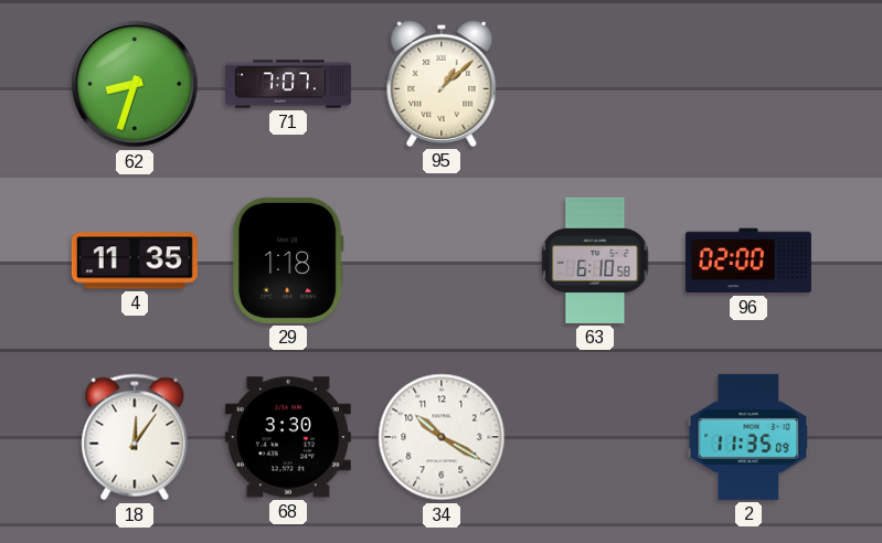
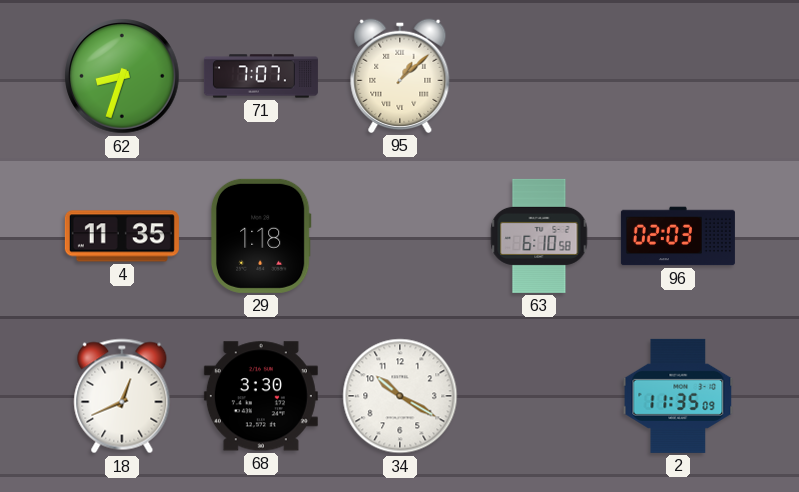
96: 02:00 -> 02:03 (678, 236)
18: 12:06 -> 12:41 (122, 396)
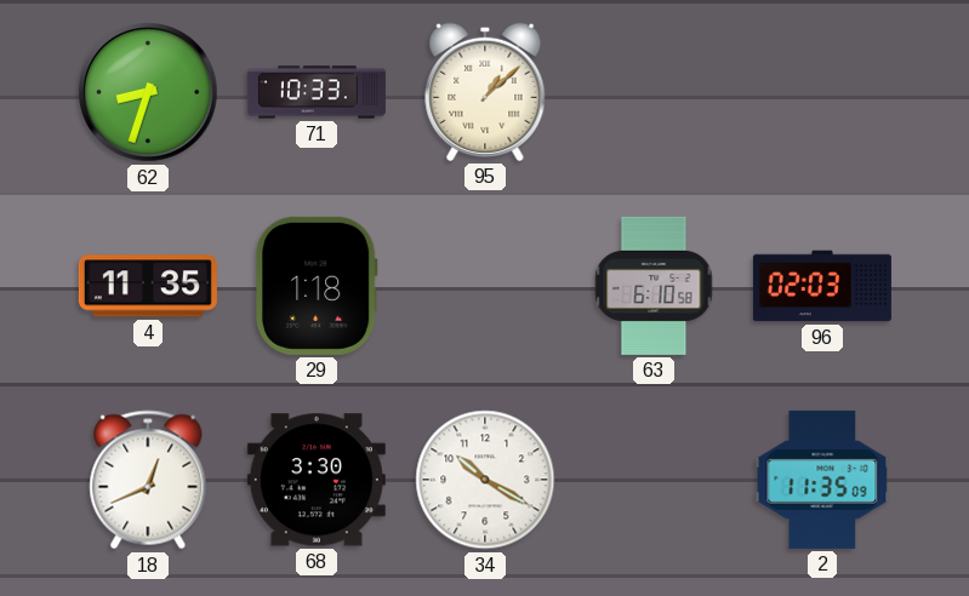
71: 7:07 -> 10:33 (317, 92)
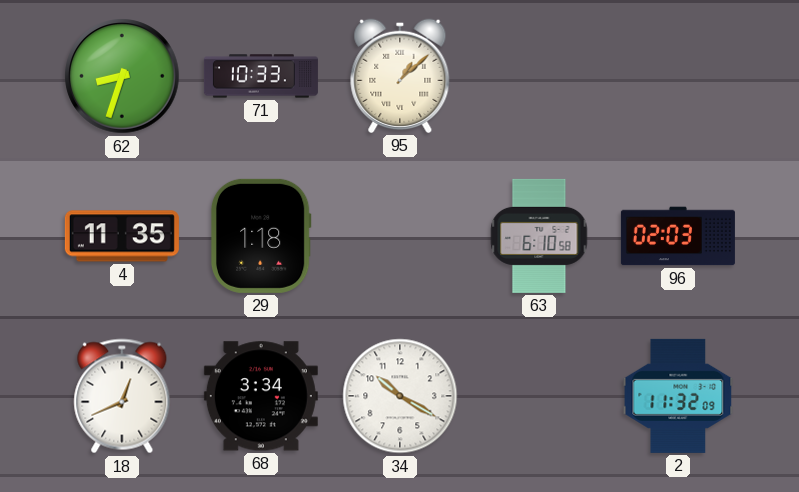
68: 3:30 -> 3:34 (261, 396)
2: 11:35 -> 11:32 (678, 396)
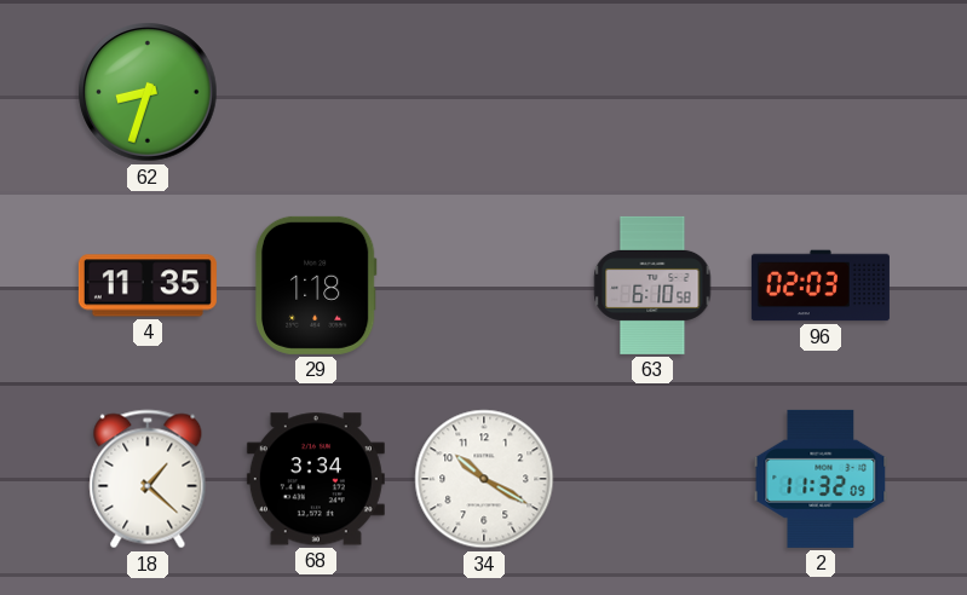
71: 10:33 -> none (261, 76)
95: 1:08 -> none (400, 76)
18: 12:41 -> 1:22 (148, 479)
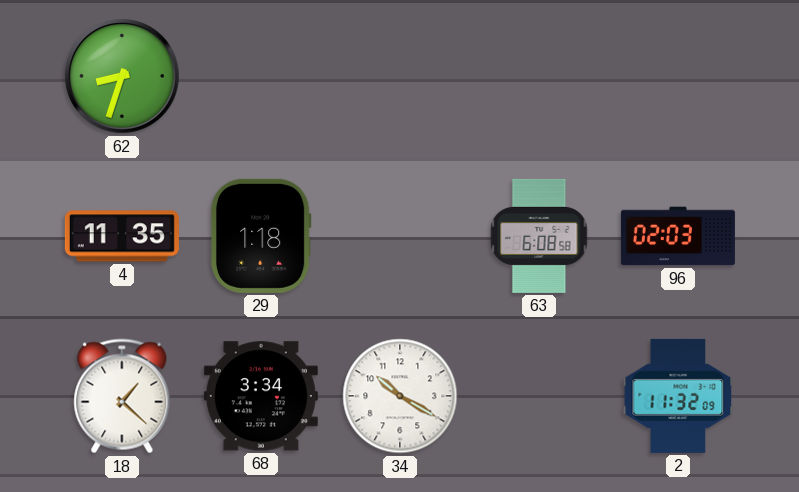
63: 6:10 -> 6:08 (539, 236)
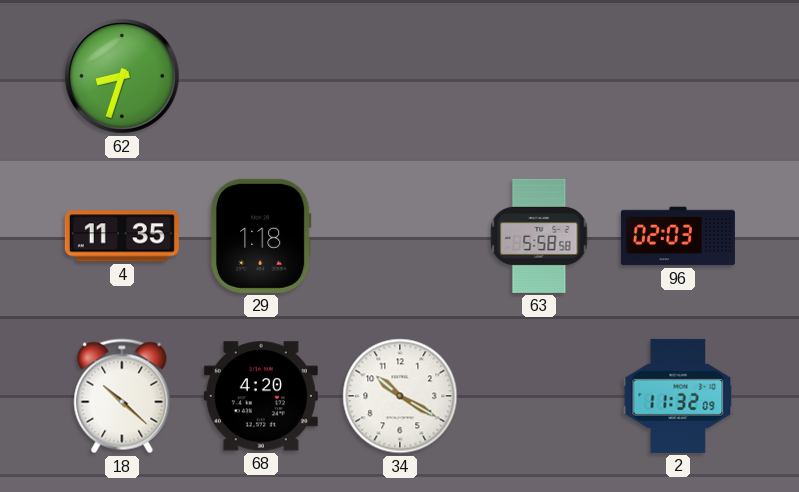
63: 6:08 -> 5:58 (539, 236)
18: 1:22 -> 10:22 (122, 396)
68: 3:34 -> 4:20 (261, 396)
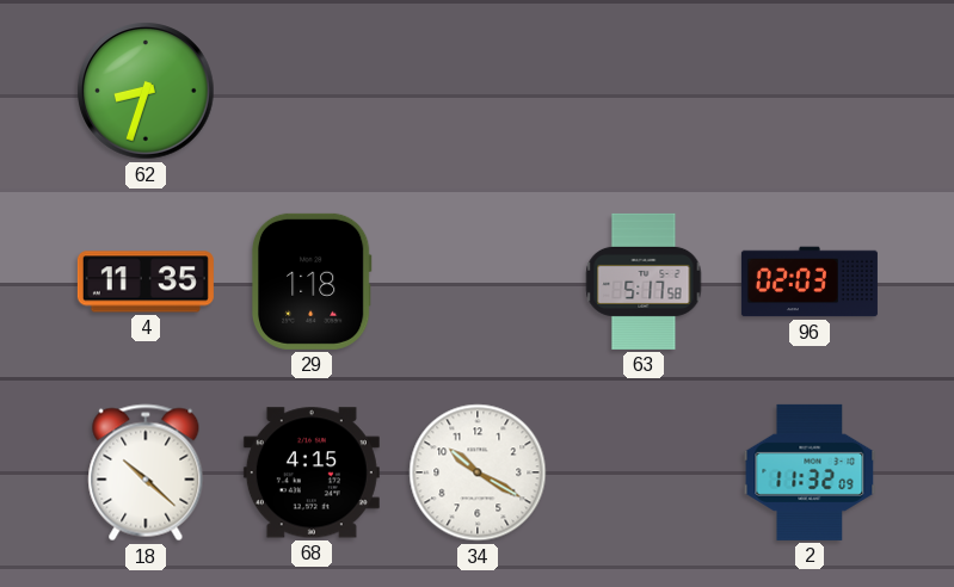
63: 5:58 -> 5:17 (644, 282)
68: 4:20 -> 4:15 (312, 472)
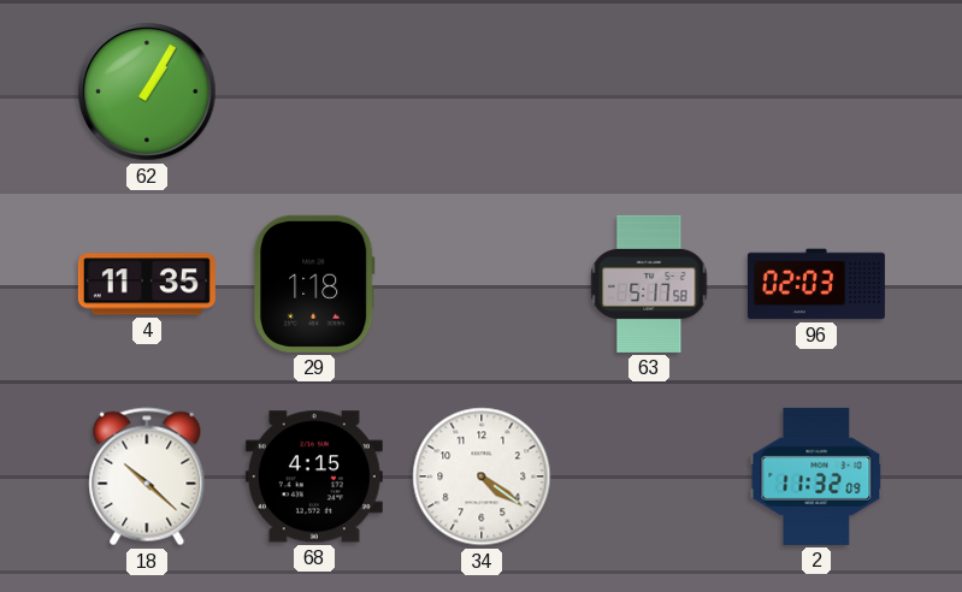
62: 8:33 -> 1:05 (147, 91)
34: 10:20 -> 4:21 (482, 476)
